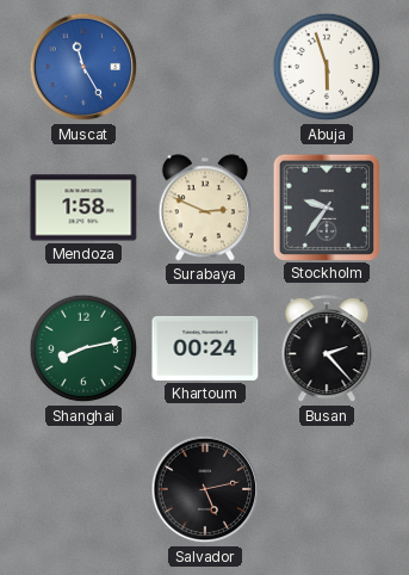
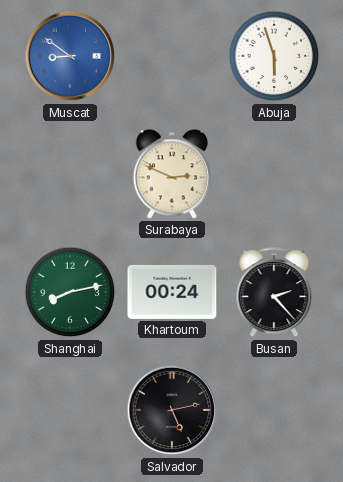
Muscat: 11:25 -> 8:51 (70, 56)
Mendoza: 1:58 -> none (83, 208)
Stockholm: 9:36 -> none (326, 206)
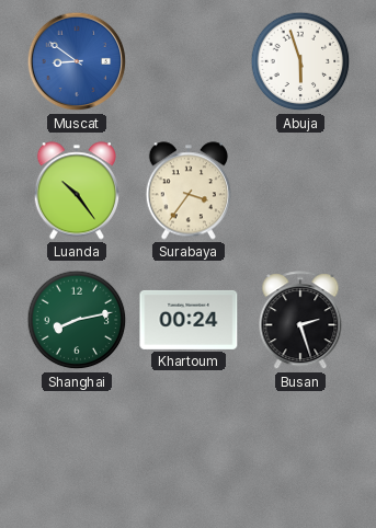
Luanda: none -> 10:24 (76, 191)
Surabaya: 2:49 -> 3:36 (187, 191)
Busan: 2:23 -> 2:27 (300, 321)
Salvador: 5:13 -> none (172, 410)
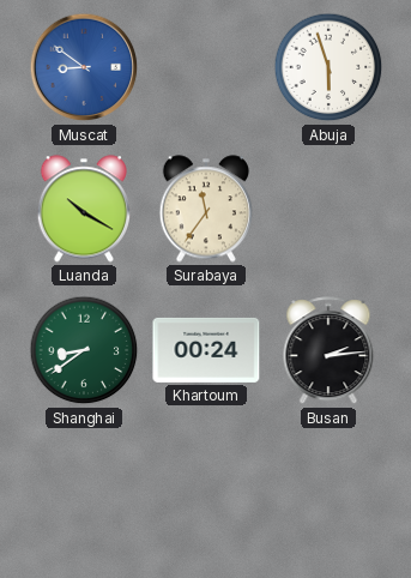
Luanda: 10:24 -> 10:20 (83, 209)
Surabaya: 3:36 -> 11:36 (205, 209)
Shanghai: 8:13 -> 8:39 (84, 350)
Busan: 2:27 -> 2:14 (328, 351)
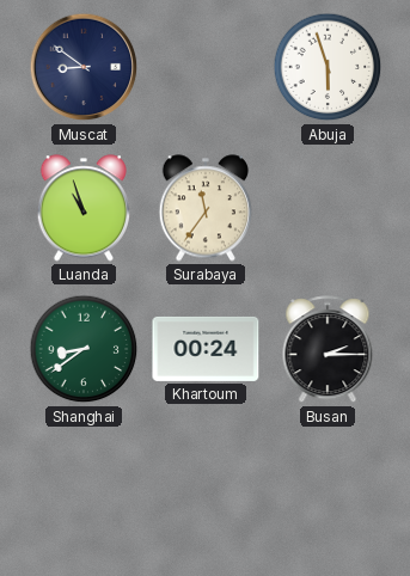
Muscat dial: blue -> navy (84, 67)
Luanda: 10:20 -> 10:57 (82, 208)
Busan: 2:14 -> 2:15 (328, 350)
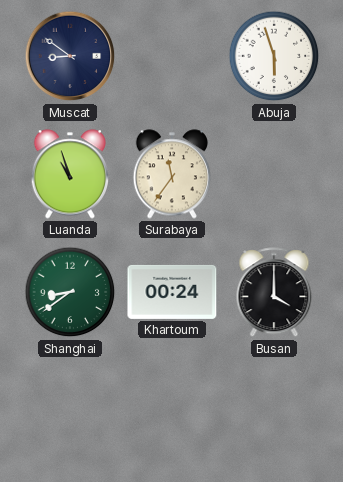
Busan: 2:15 -> 4:00 (274, 293)
